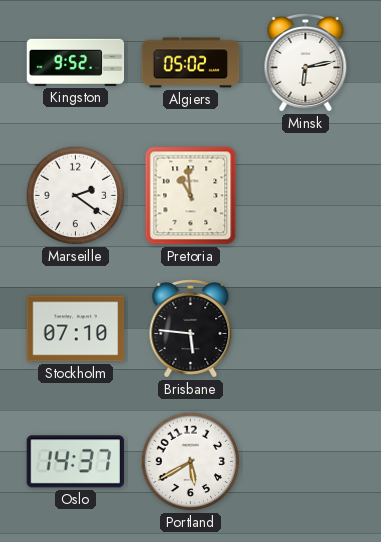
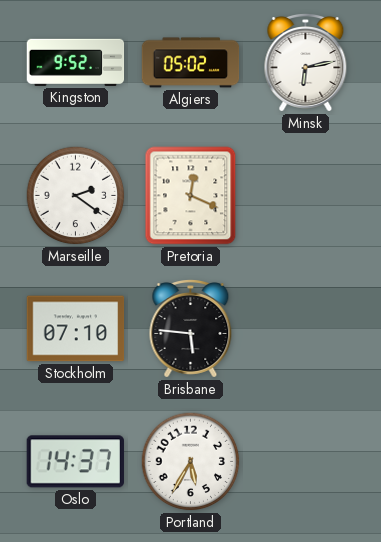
Pretoria: 10:59 -> 12:19 (191, 196)
Portland: 5:40 -> 5:35 (191, 462)
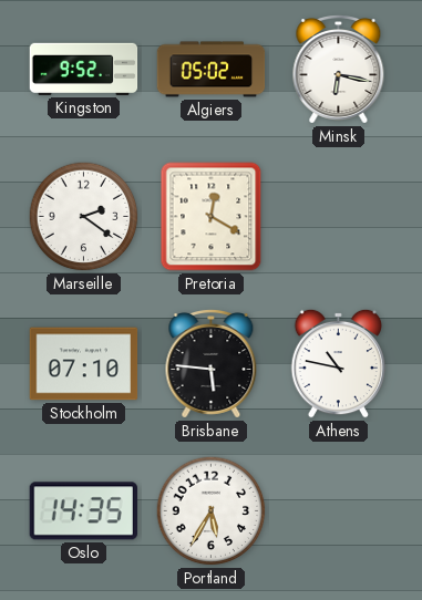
Minsk: 6:13 -> 6:17 (339, 70)
Pretoria: 12:19 -> 12:20 (212, 217)
Athens: none -> 10:47 (338, 363)
Oslo: 14:37 -> 14:35 (83, 511)
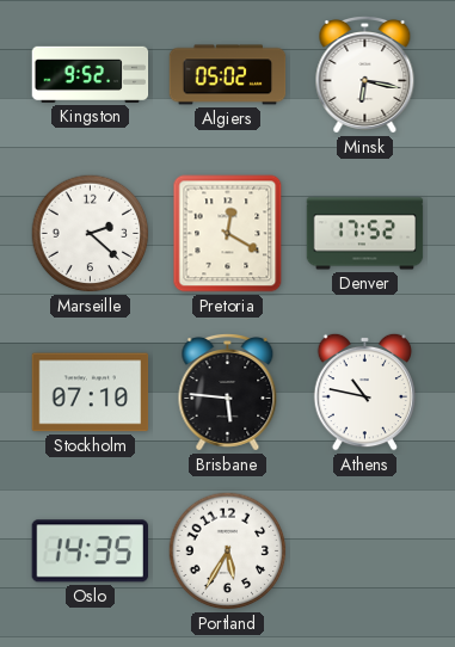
Marseille: 2:21 -> 2:22 (91, 234)
Denver: none -> 17:52 (365, 234)
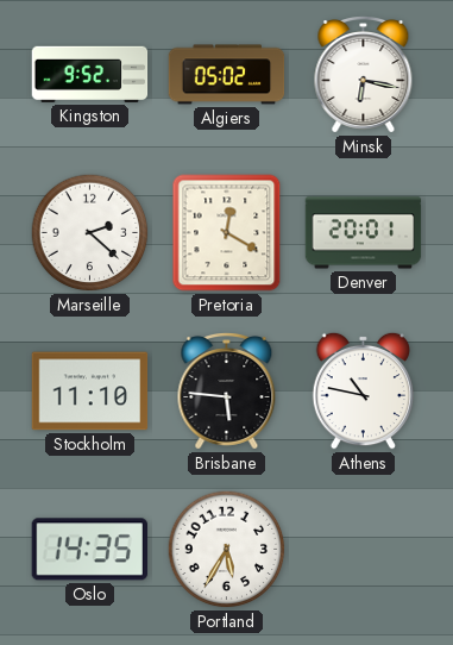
Denver: 17:52 -> 20:01 (364, 233)
Stockholm: 07:10 -> 11:10 (90, 392)
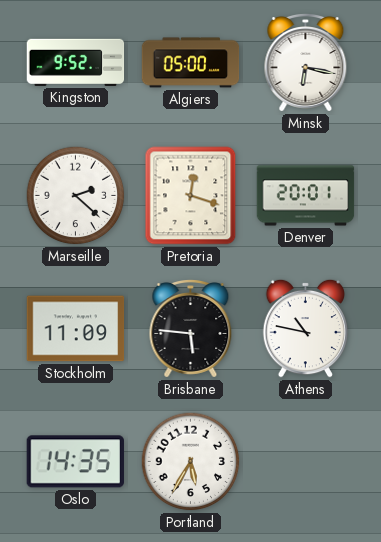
Algiers: 05:02 -> 05:00 (191, 63)
Pretoria: 12:20 -> 12:18 (191, 196)
Stockholm: 11:10 -> 11:09 (76, 329)
